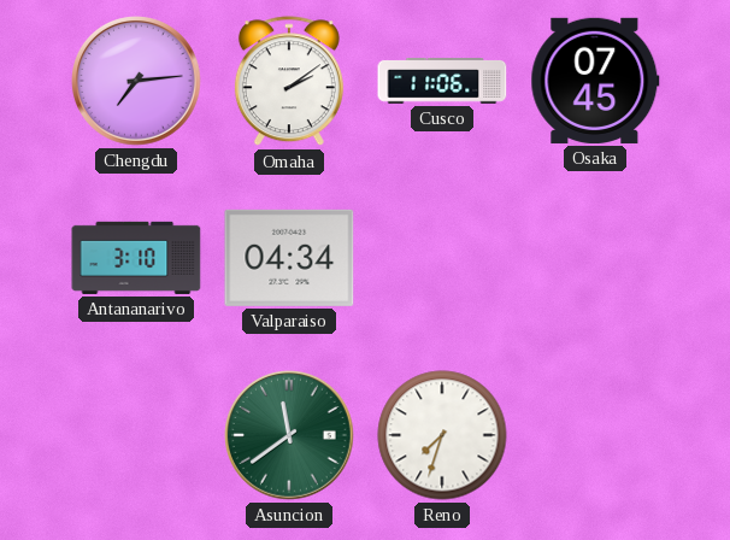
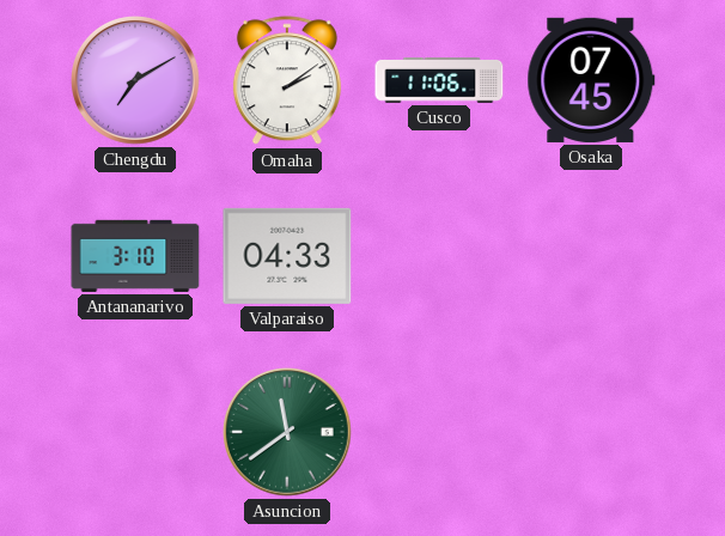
Chengdu: 7:14 -> 7:10 (136, 81)
Valparaiso: 04:34 -> 04:33 (287, 256)
Reno: 7:33 -> none (442, 435)
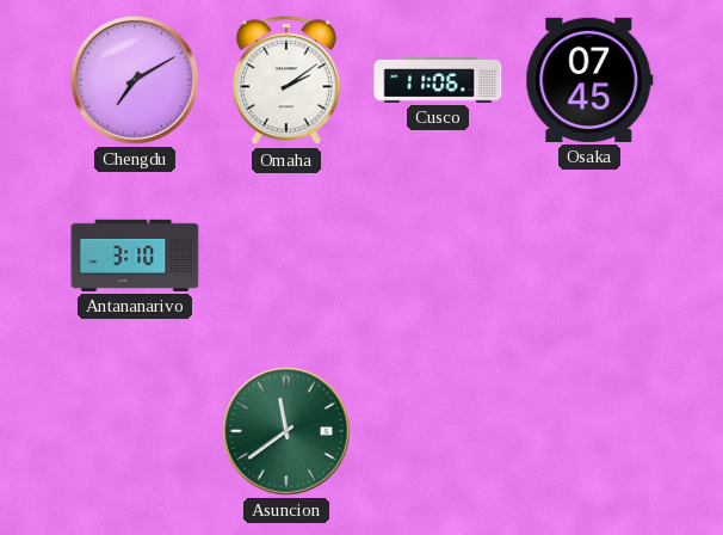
Valparaiso: 04:33 -> none (287, 256)
